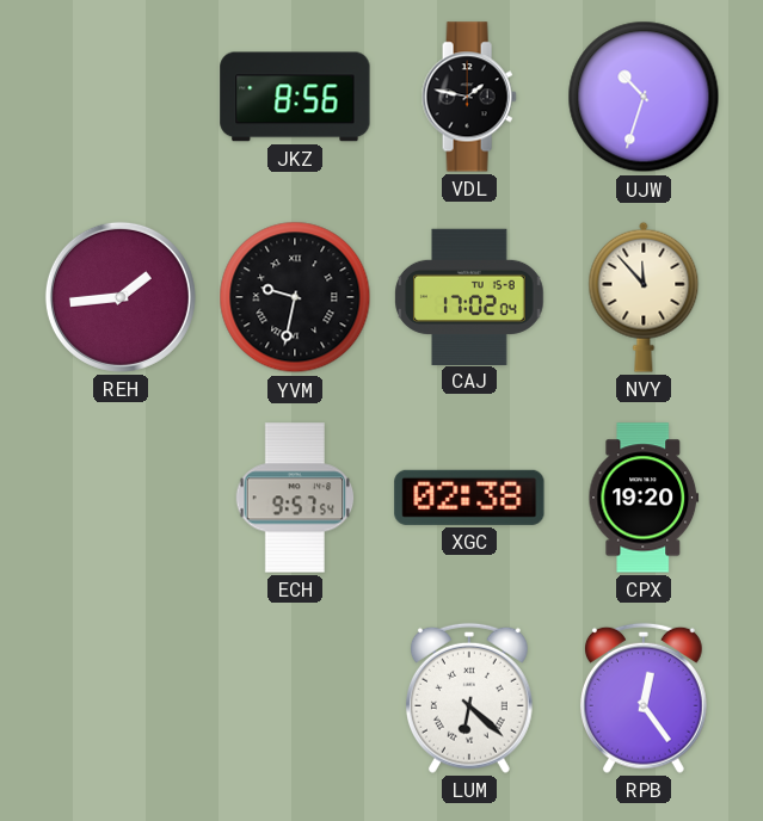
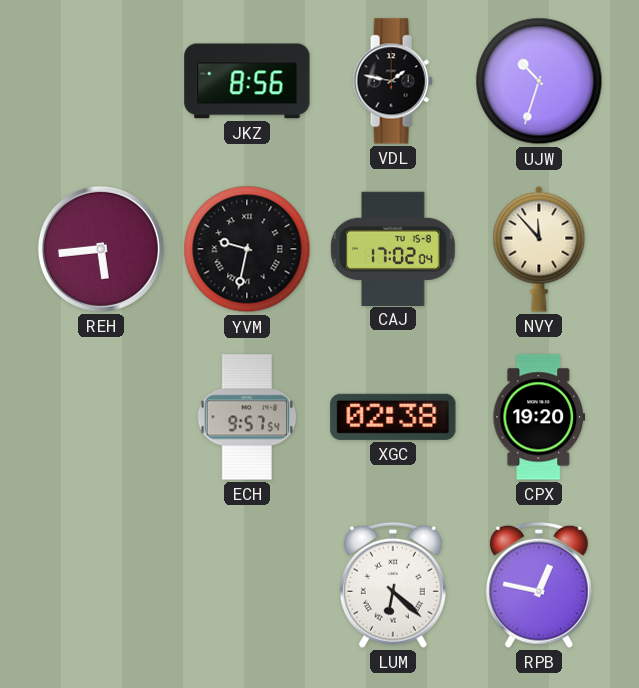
REH: 1:44 -> 5:44 (101, 249)
RPB: 12:24 -> 12:47 (539, 585)
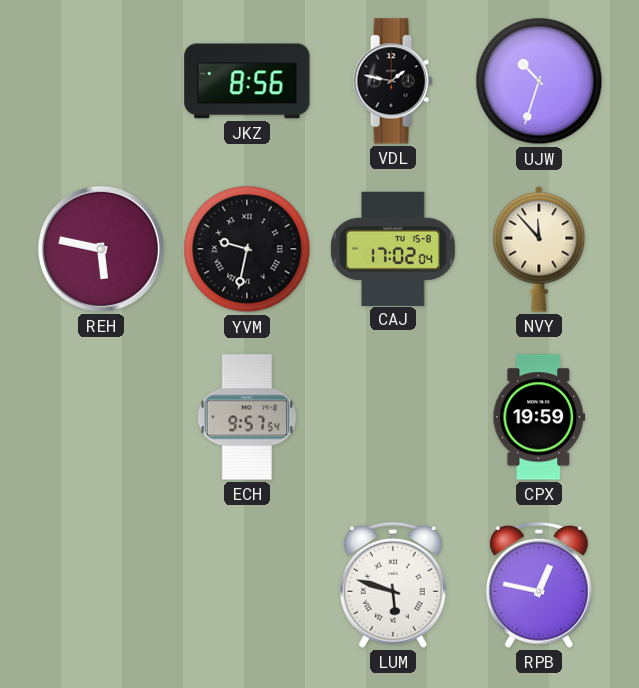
REH: 5:44 -> 5:47 (101, 249)
XGC: 02:38 -> none (393, 417)
CPX: 19:20 -> 19:59 (539, 417)
LUM: 6:22 -> 5:48 (393, 585)
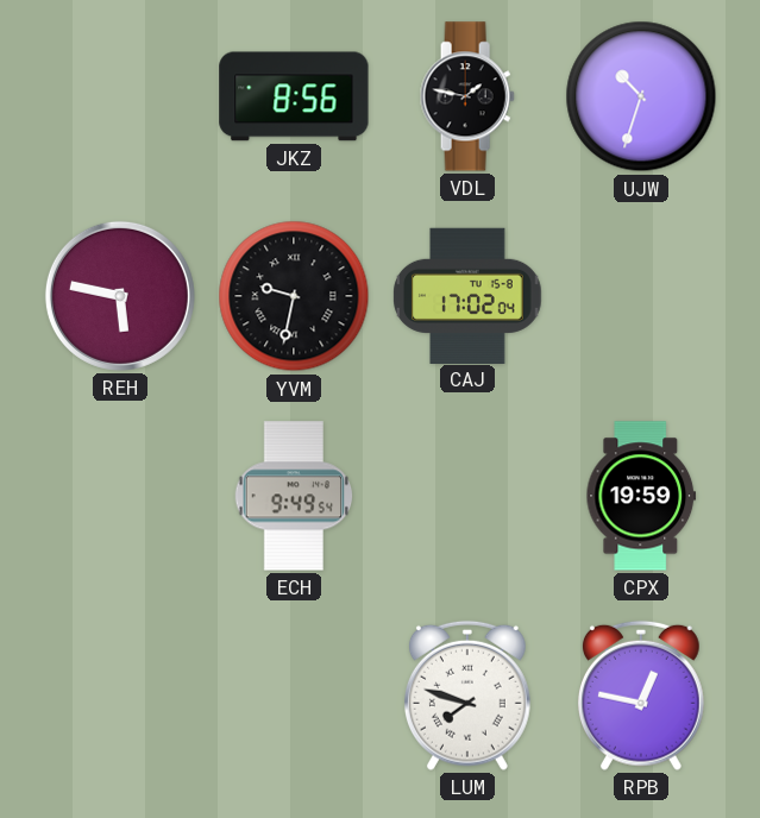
NVY: 11:53 -> none (539, 249)
ECH: 9:57 -> 9:49 (294, 496)
LUM: 5:48 -> 7:48 (467, 696)
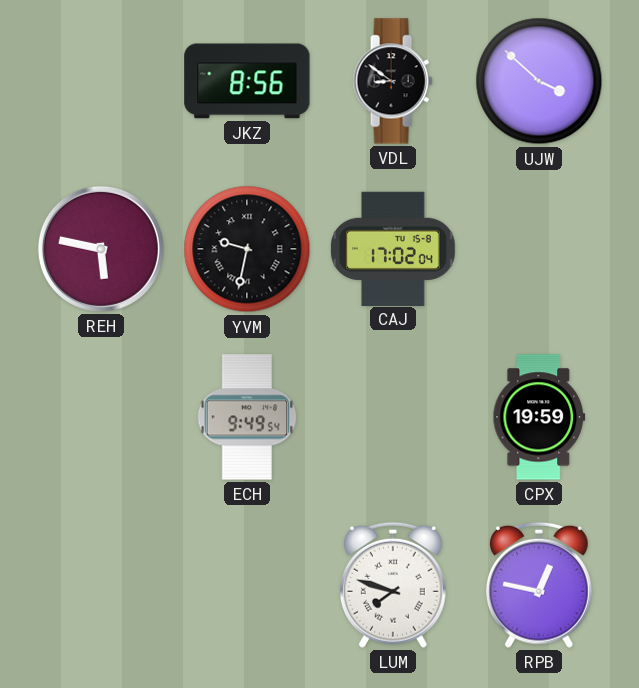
VDL: 1:47 -> 8:51 (393, 81)
UJW: 10:33 -> 3:52 (539, 81)
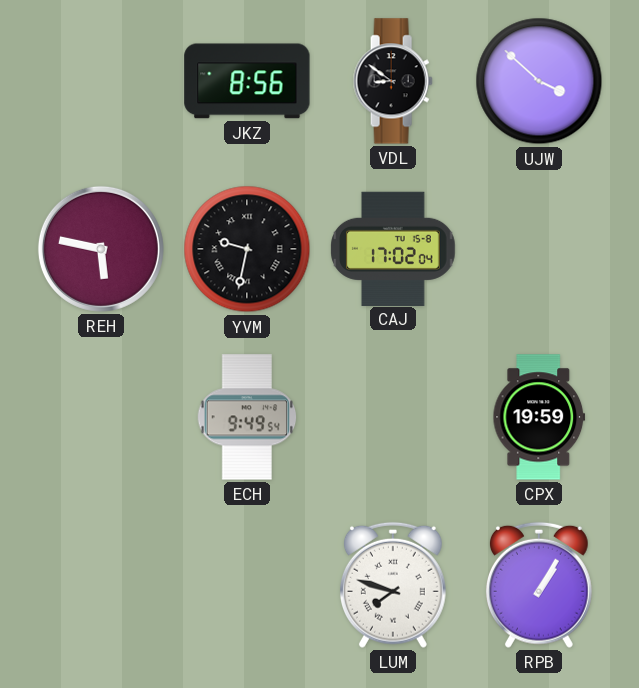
RPB: 12:47 -> 1:05 (539, 585)
